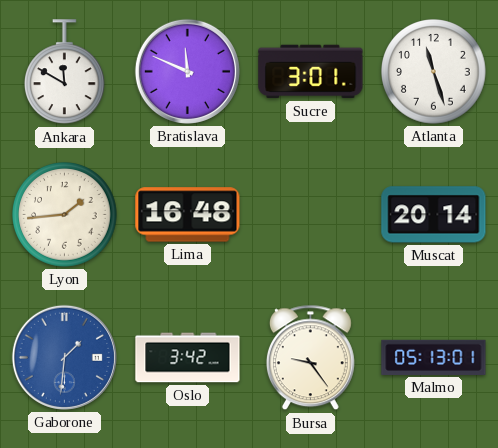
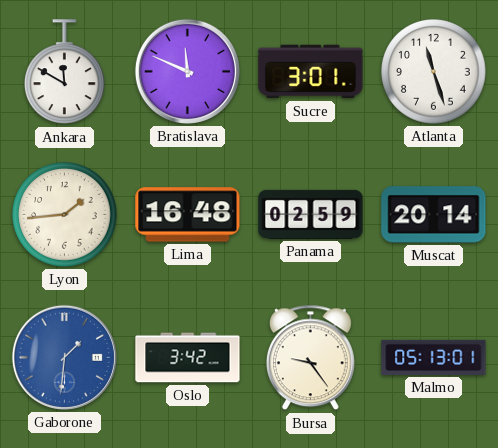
Panama: none -> 02:59 (311, 214)
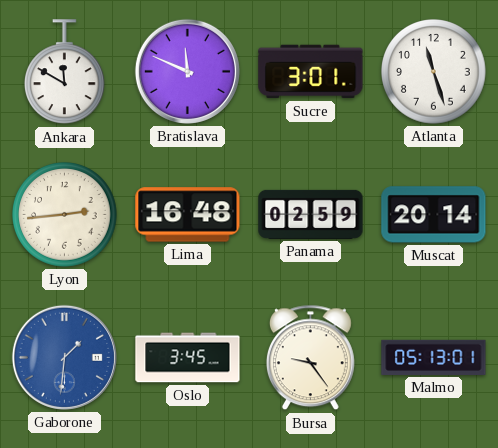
Lyon: 1:44 -> 2:44 (65, 215)
Oslo: 3:42 -> 3:45 (188, 358)
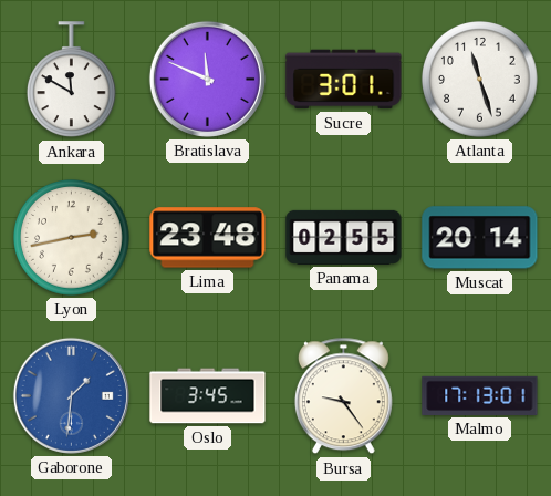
Lyon: 2:44 -> 2:43 (72, 238)
Lima: 16:48 -> 23:48 (208, 238)
Panama: 02:59 -> 02:55 (344, 237)
Malmo: 05:13 -> 17:13 (480, 395)
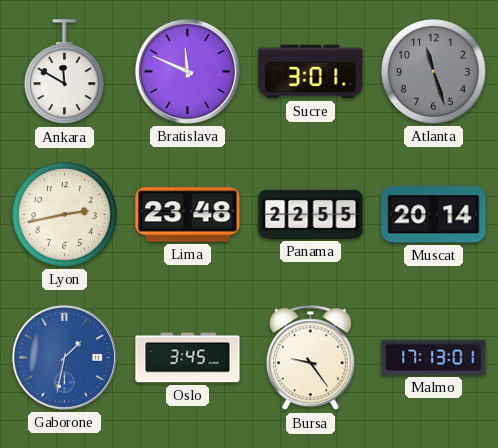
Atlanta dial: white -> grey (434, 72)
Panama: 02:55 -> 22:55 (311, 214)
Gaborone: 1:31 -> 1:32 (64, 357)
